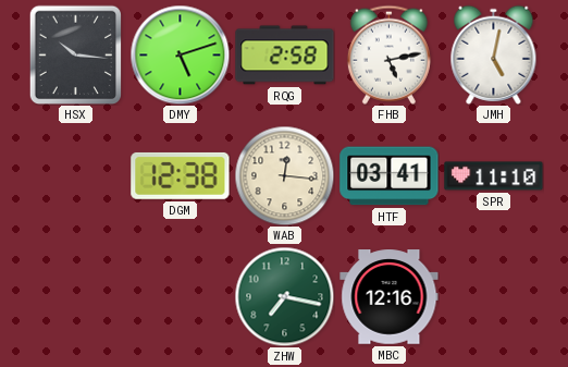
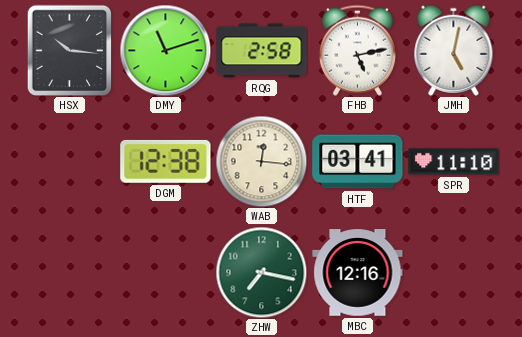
DMY: 5:12 -> 11:12 (165, 50)
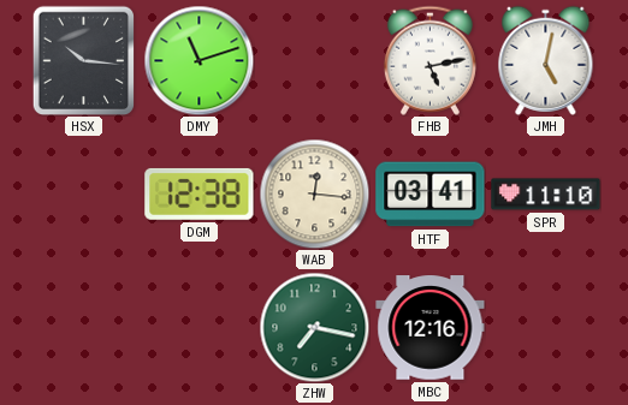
RQG: 2:58 -> none (262, 51)
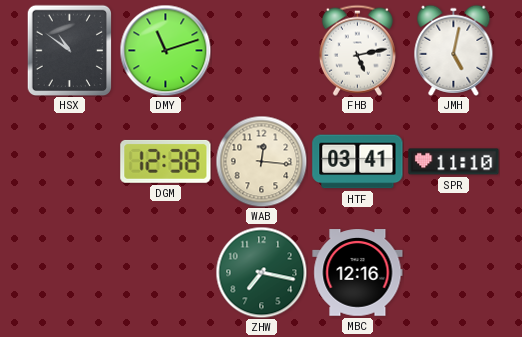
HSX: 10:16 -> 10:51 (70, 50)
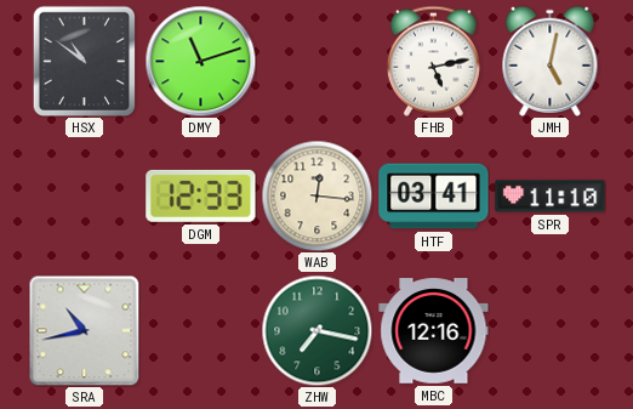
DGM: 12:38 -> 12:33 (201, 195)
SRA: none -> 10:43 (84, 330)
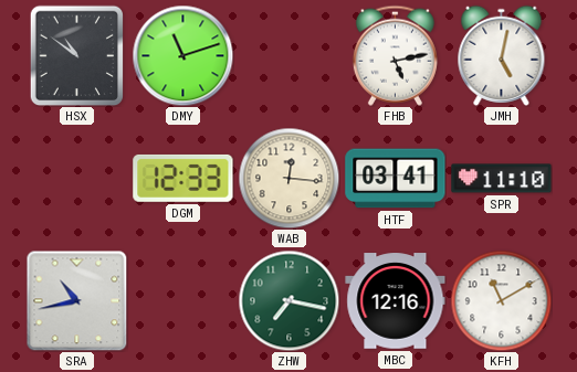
KFH: none -> 11:10 (501, 300)
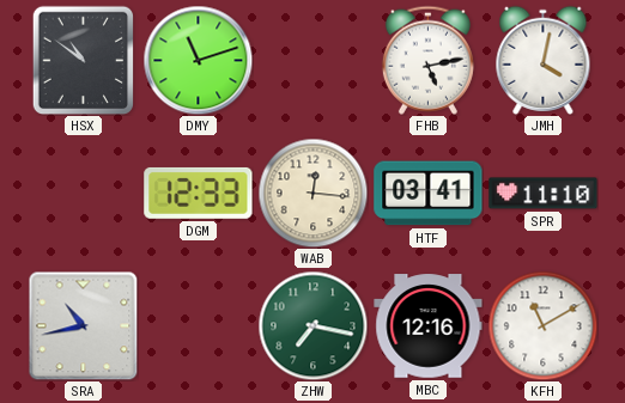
JMH: 5:02 -> 4:02 (544, 60)
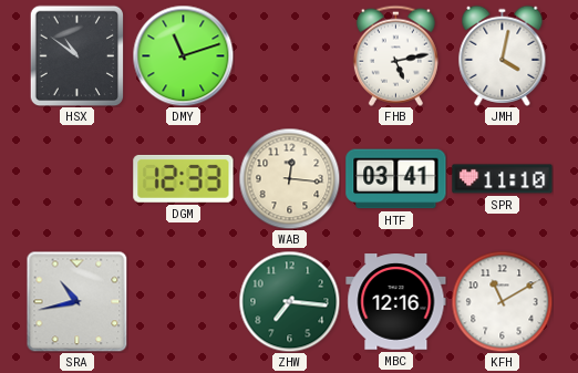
ZHW: 7:17 -> 7:16 (289, 301)
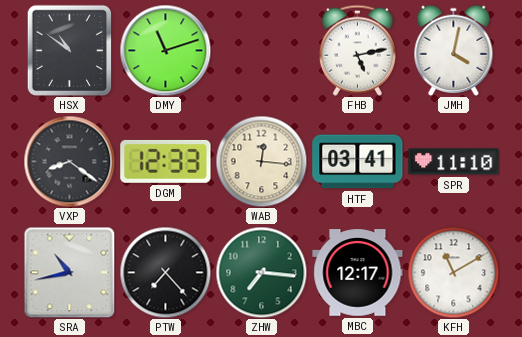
VXP: none -> 8:21 (69, 161)
PTW: none -> 7:23 (165, 272)
MBC: 12:16 -> 12:17 (358, 273)
